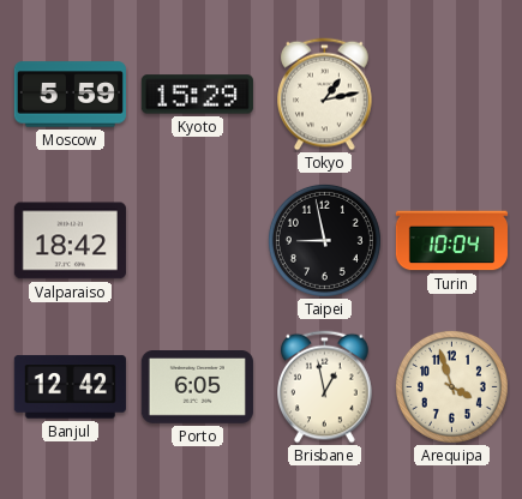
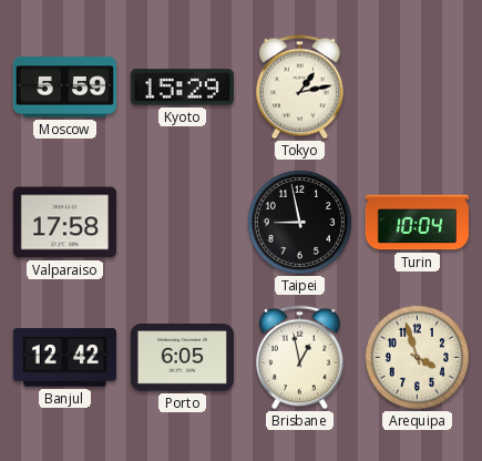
Valparaiso: 18:42 -> 17:58 (64, 223)
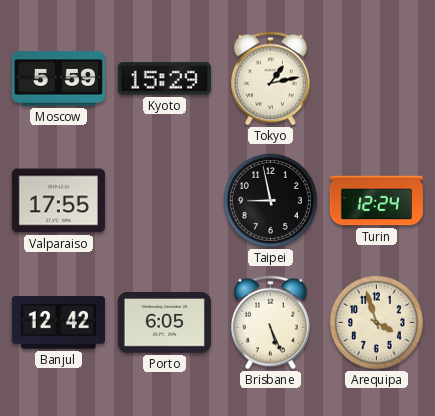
Valparaiso: 17:58 -> 17:55 (58, 201)
Turin: 10:04 -> 12:24 (376, 201)
Brisbane: 12:58 -> 5:26 (271, 323)
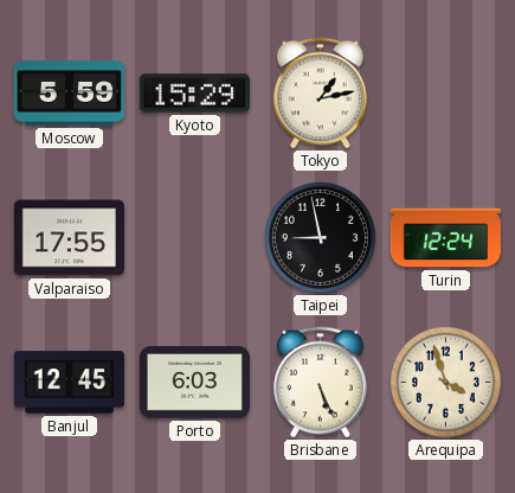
Banjul: 12:42 -> 12:45 (69, 383)
Porto: 6:05 -> 6:03 (194, 383)
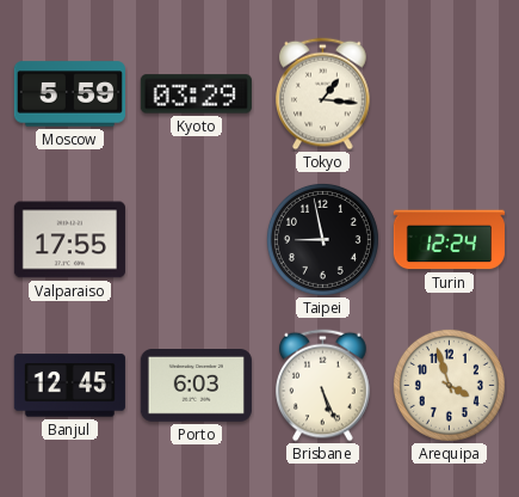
Kyoto: 15:29 -> 03:29 (196, 94)
Tokyo: 1:13 -> 1:16 (323, 94)
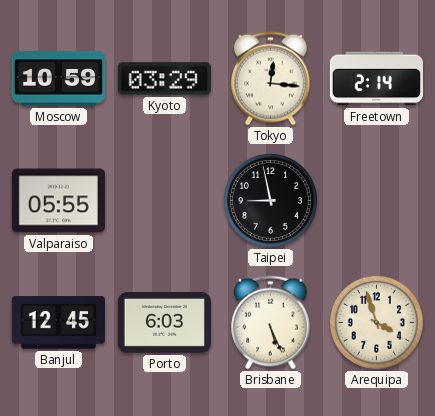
Moscow: 5:59 -> 10:59 (58, 79)
Tokyo: 1:16 -> 12:16 (271, 79)
Freetown: none -> 2:14 (376, 79)
Valparaiso: 17:55 -> 05:55 (58, 201)
Turin: 12:24 -> none (449, 240)
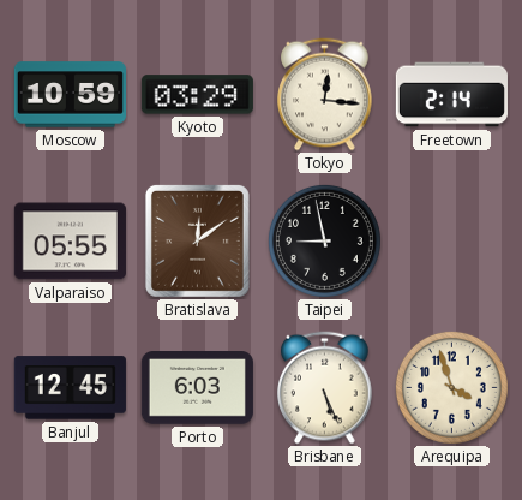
Bratislava: none -> 12:09 (197, 240)
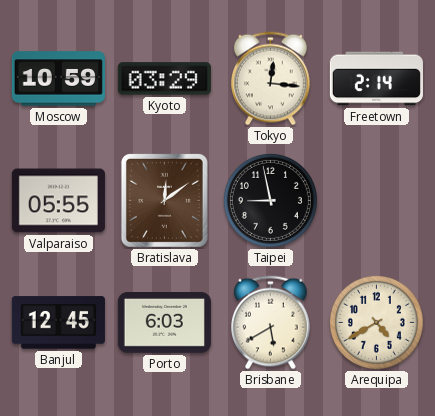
Brisbane: 5:26 -> 5:40 (271, 323)
Arequipa: 3:57 -> 4:40 (376, 322)
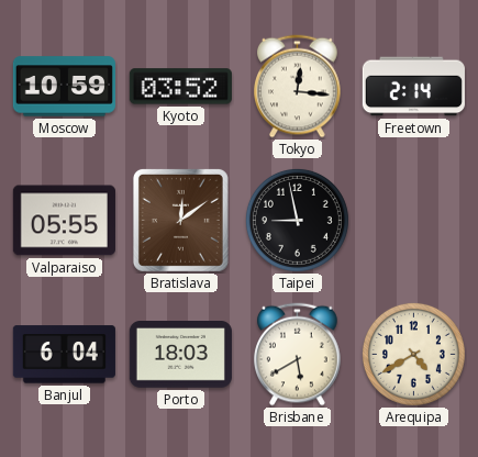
Kyoto: 03:29 -> 03:52 (180, 87)
Banjul: 12:45 -> 6:04 (64, 355)
Porto: 6:03 -> 18:03 (180, 355)
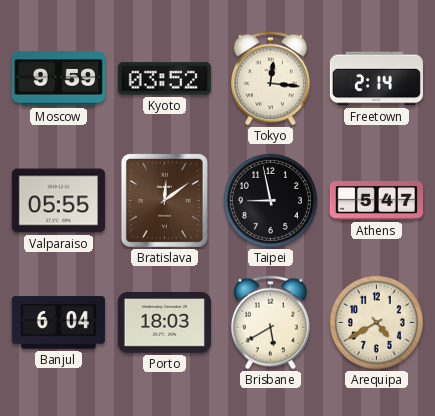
Moscow: 10:59 -> 9:59 (58, 79)
Athens: none -> 5:47 (376, 201)
